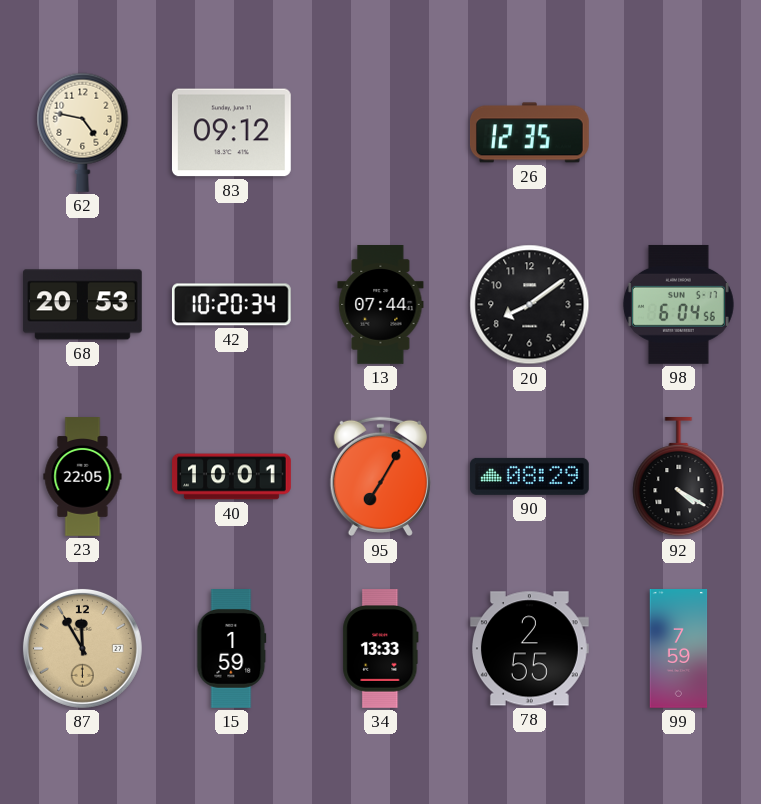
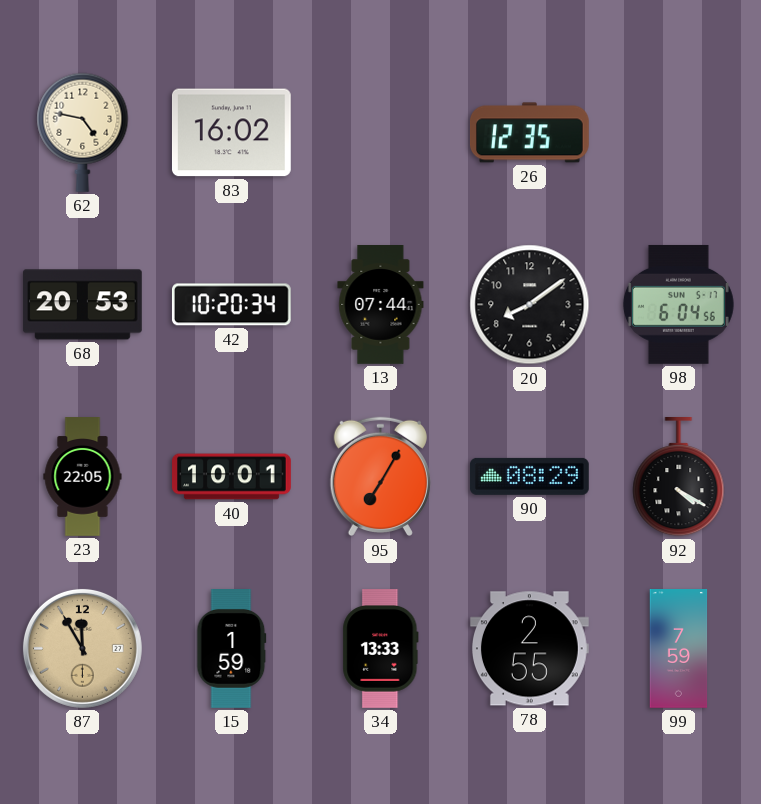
83: 09:12 -> 16:02 (231, 133)
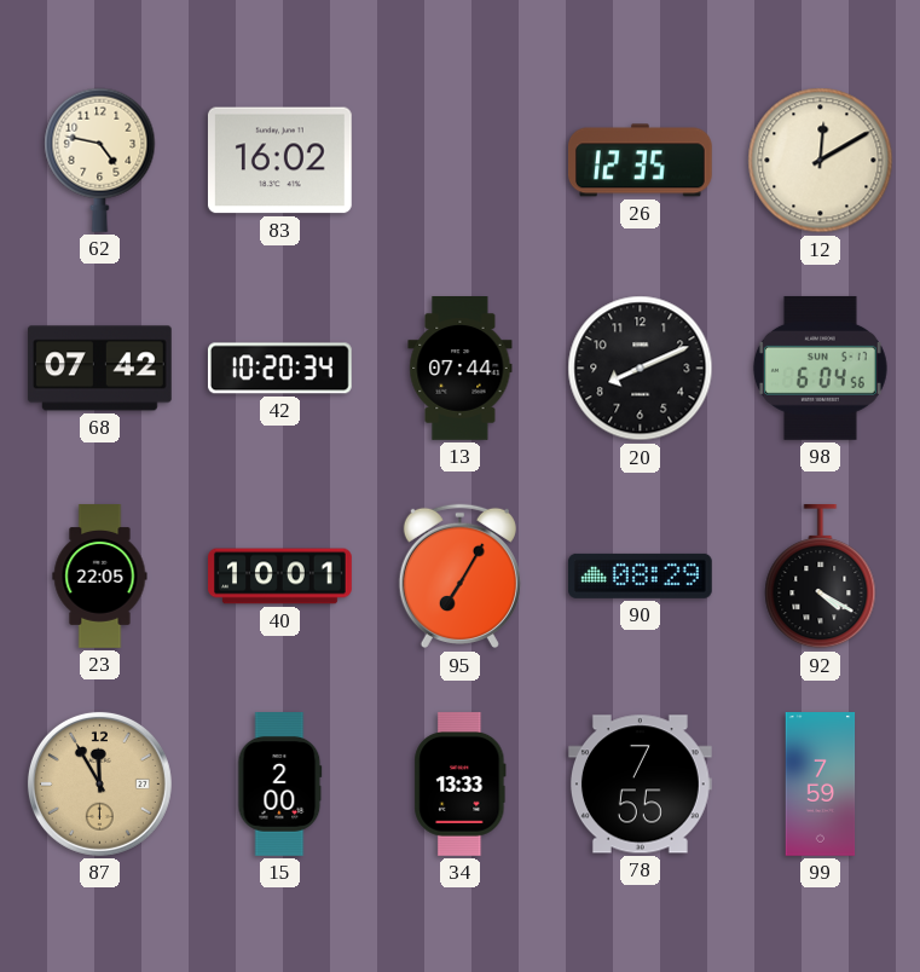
12: none -> 12:10 (821, 161)
68: 20:53 -> 07:42 (99, 369)
20: 8:09 -> 8:11 (641, 369)
15: 1:59 -> 2:00 (280, 785)
78: 2:55 -> 7:55 (640, 785)
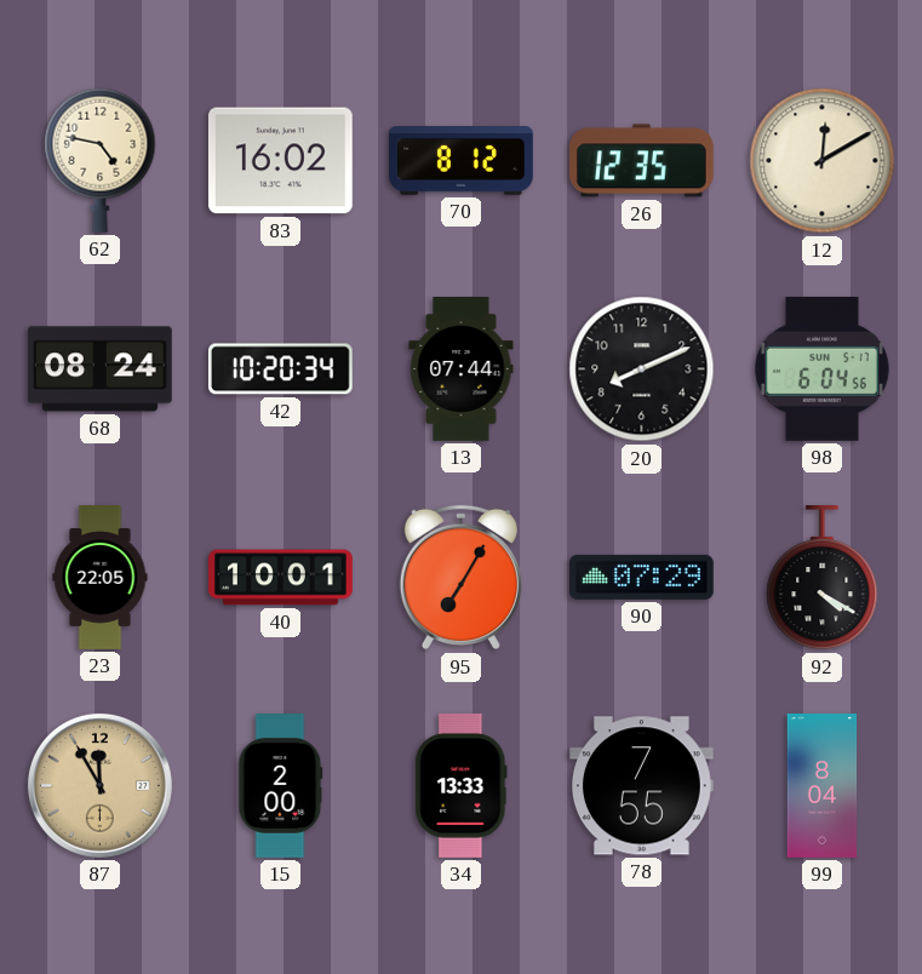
70: none -> 8:12 (462, 161)
68: 07:42 -> 08:24 (99, 369)
90: 08:29 -> 07:29 (641, 577)
99: 7:59 -> 8:04 (823, 786)
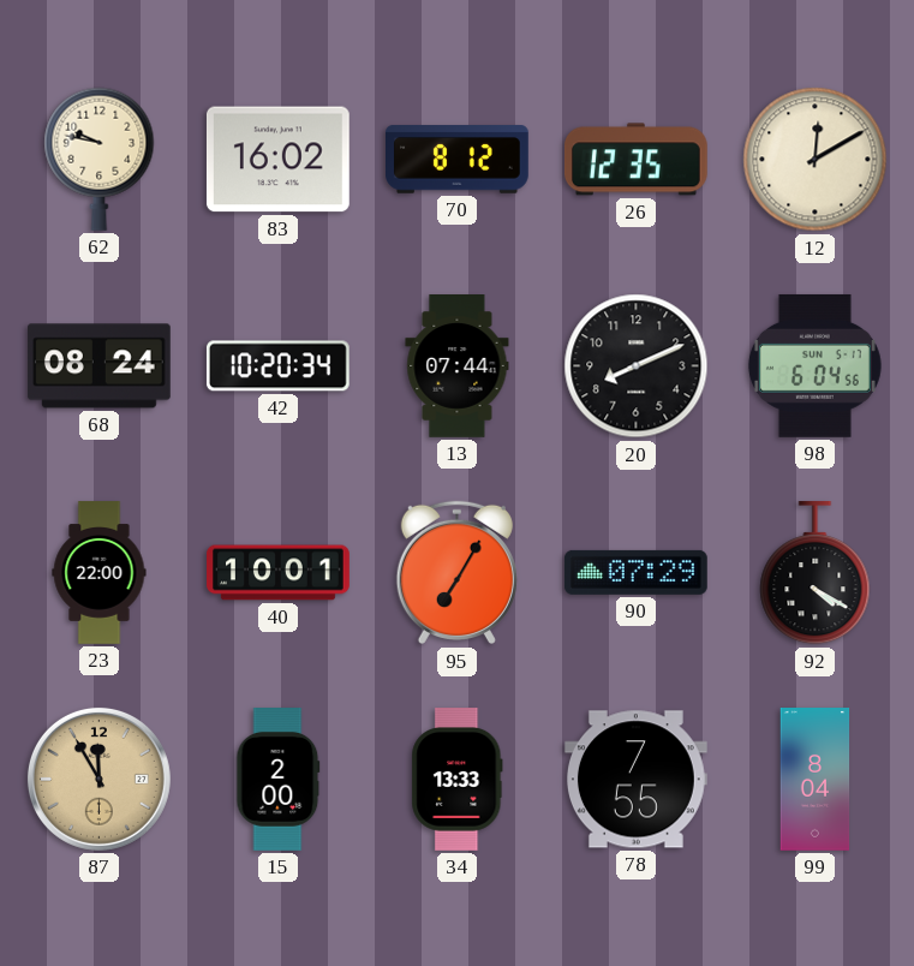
62: 4:47 -> 9:47 (100, 159)
23: 22:05 -> 22:00 (100, 573)
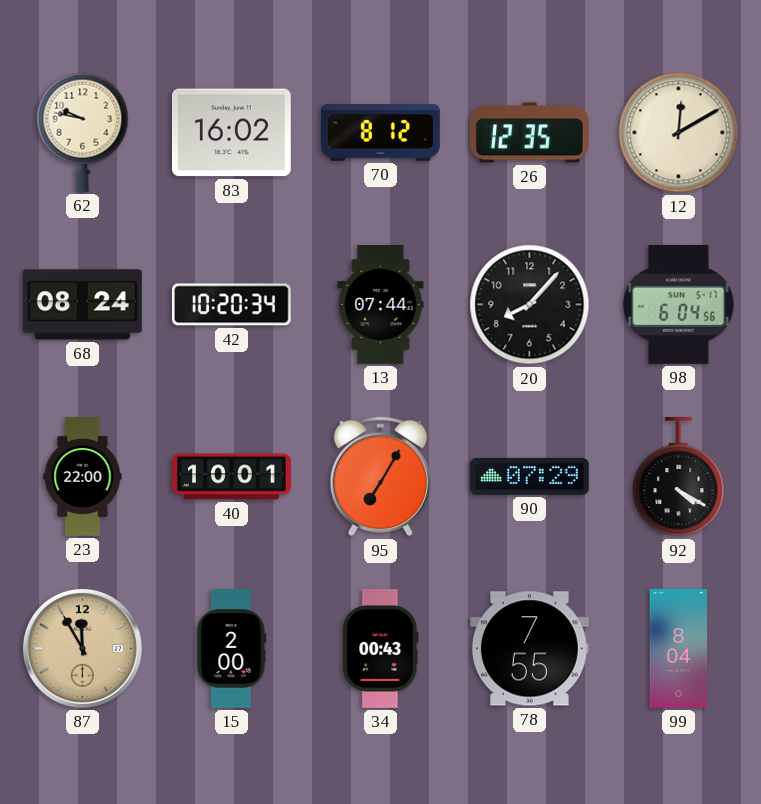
20: 8:11 -> 8:07 (530, 305)
34: 13:33 -> 00:43 (381, 649)
